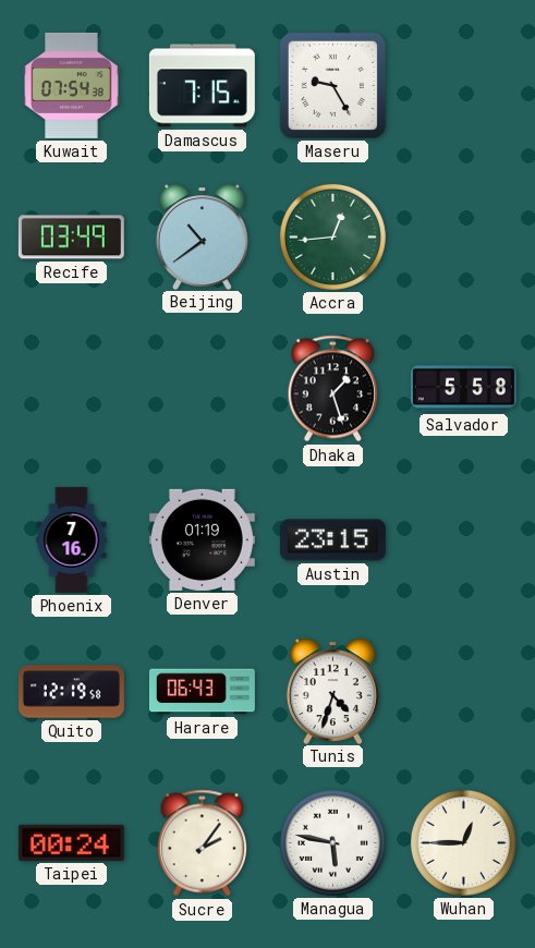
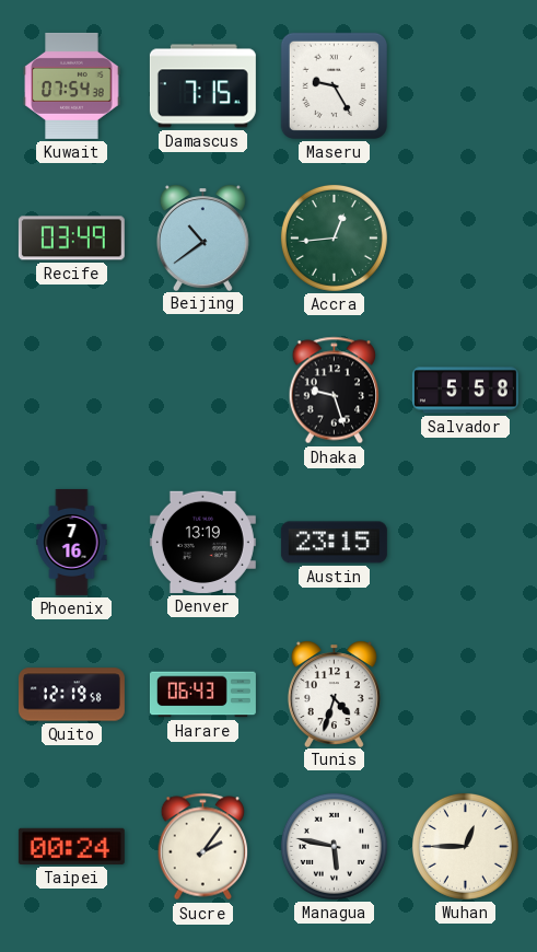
Dhaka: 1:27 -> 9:27 (335, 391)
Denver: 01:19 -> 13:19 (202, 542)
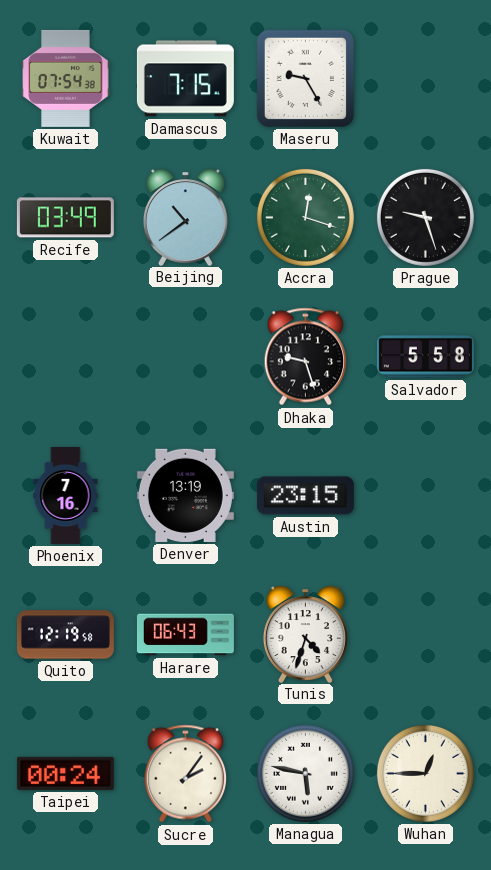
Accra: 12:44 -> 12:18 (305, 217)
Prague: none -> 9:27 (425, 217)
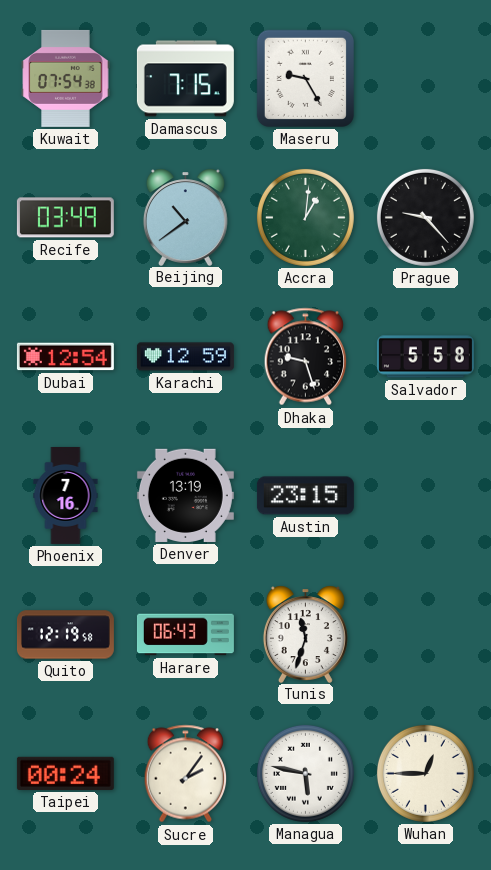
Accra: 12:18 -> 1:01 (305, 217)
Prague: 9:27 -> 9:23 (425, 217)
Dubai: none -> 12:54 (65, 357)
Karachi: none -> 12:59 (185, 357)
Tunis: 4:33 -> 11:33 (305, 634)
